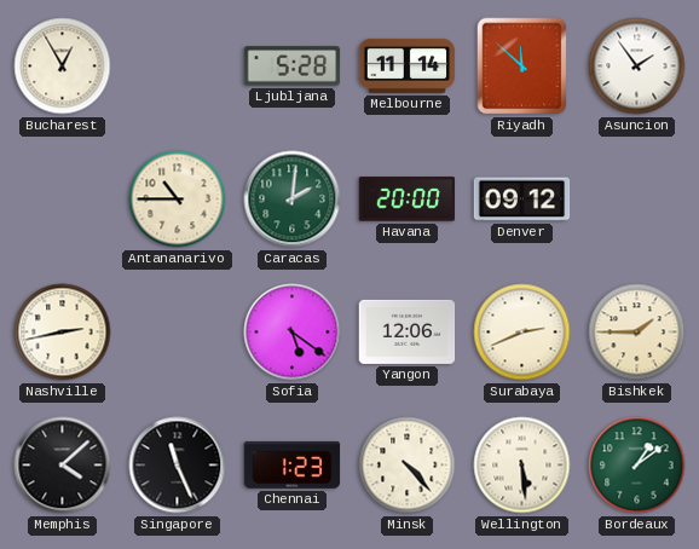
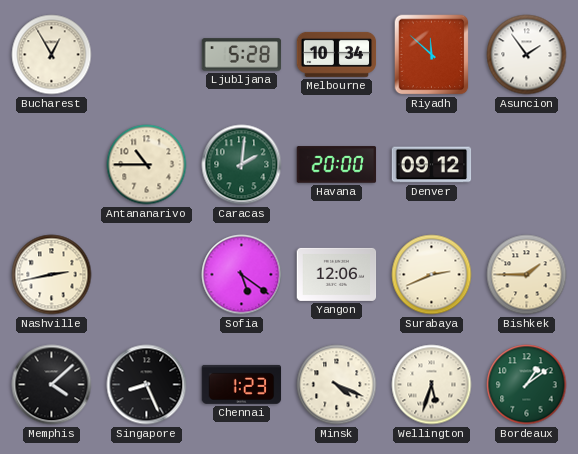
Melbourne: 11:14 -> 10:34 (337, 54)
Singapore: 11:26 -> 8:26 (147, 385)
Minsk: 4:23 -> 4:19 (337, 385)
Wellington: 5:29 -> 5:33 (432, 385)
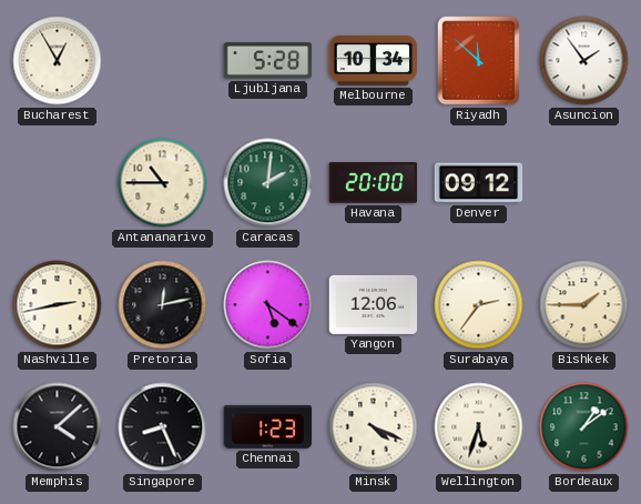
Pretoria: none -> 12:13 (163, 305)
Surabaya: 2:41 -> 2:36 (479, 305)
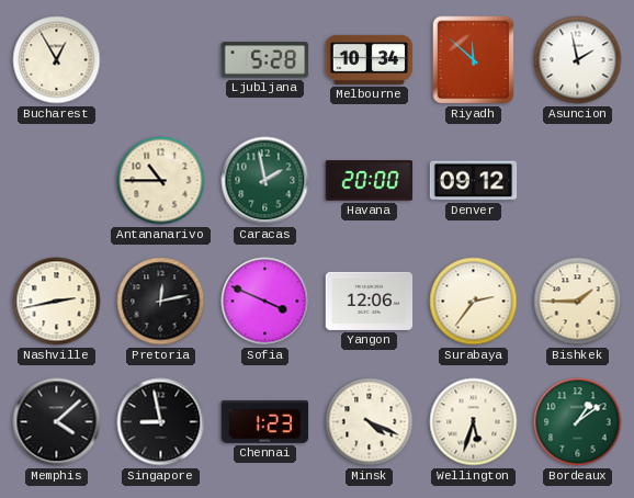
Asuncion: 1:54 -> 1:58 (578, 60)
Caracas: 2:01 -> 1:58 (265, 181)
Sofia: 5:21 -> 3:49 (265, 302)
Singapore: 8:26 -> 8:58 (161, 422)
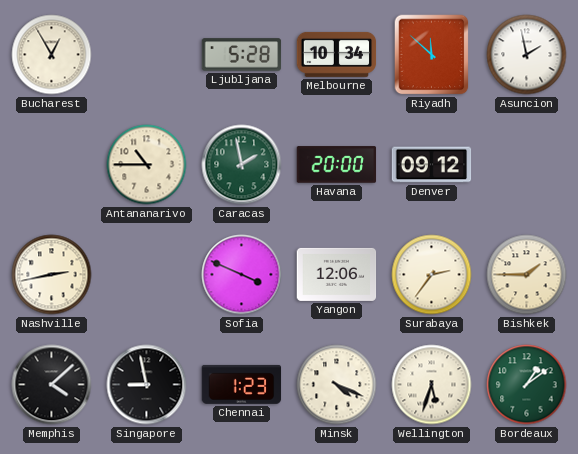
Pretoria: 12:13 -> none (161, 302)
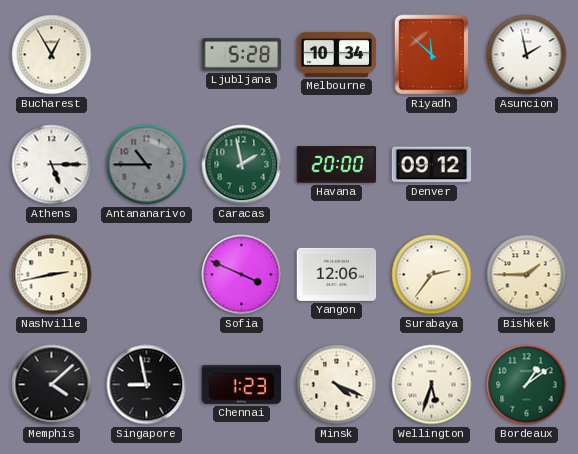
Athens: none -> 5:15 (52, 165)
Antananarivo dial: cream -> grey (147, 165)
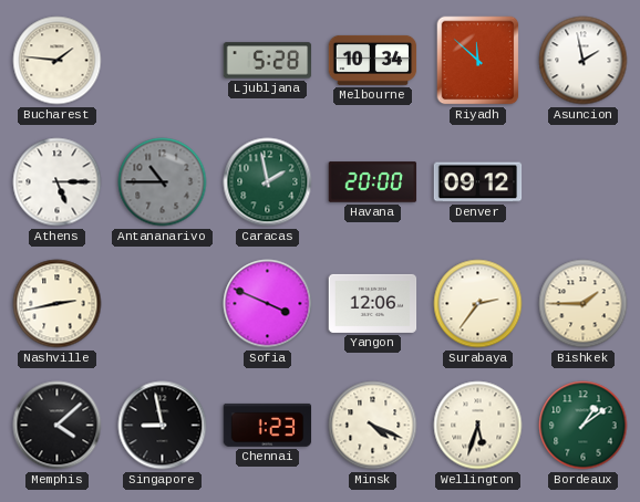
Bucharest: 12:55 -> 1:46 (58, 61)
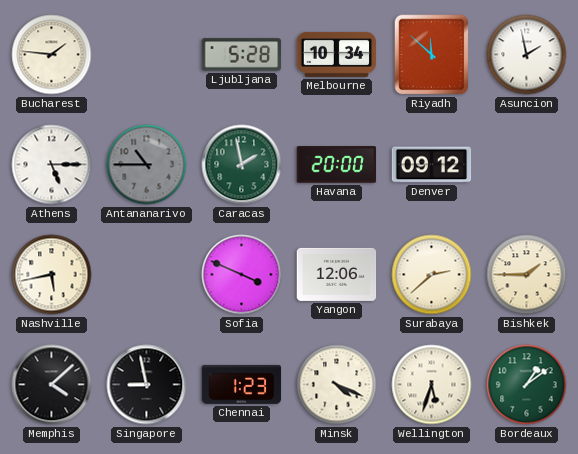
Nashville: 2:43 -> 5:43 (52, 275)
Surabaya: 2:36 -> 2:38 (432, 275)
